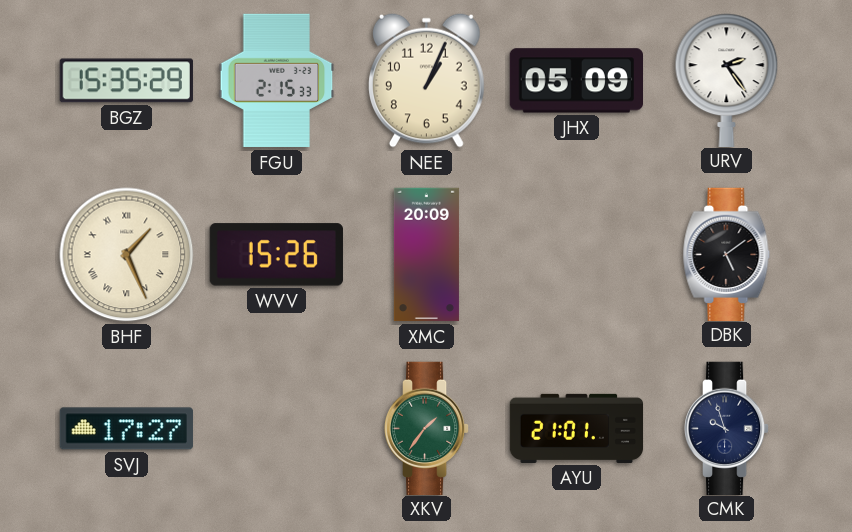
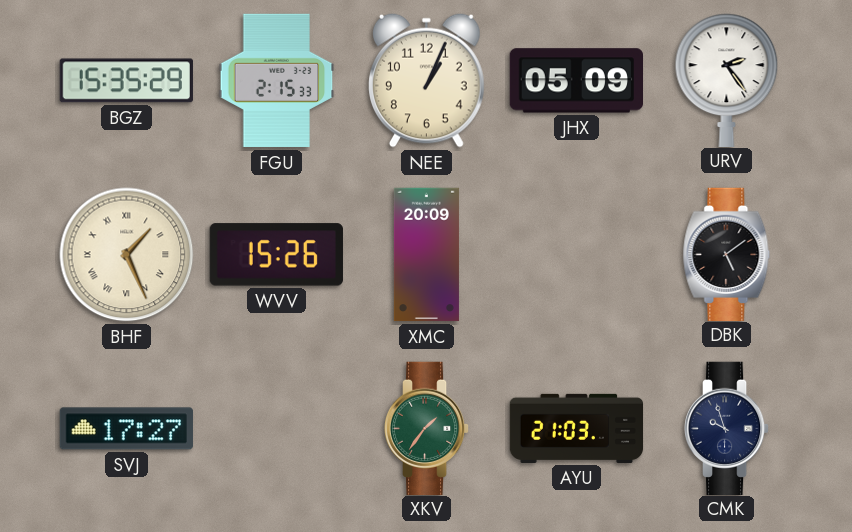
AYU: 21:01 -> 21:03 (577, 428)
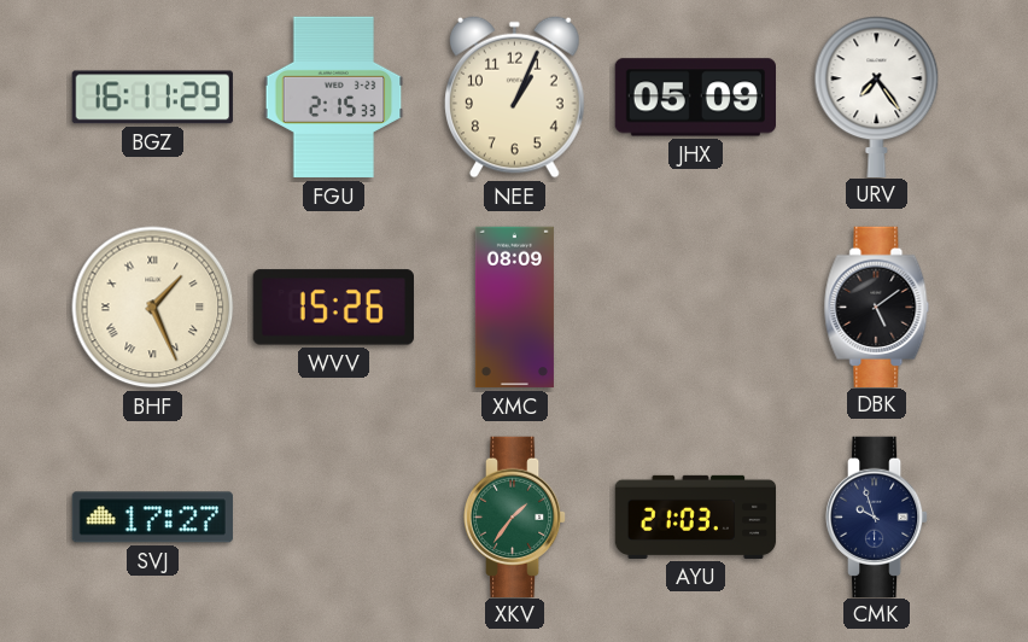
BGZ: 15:35 -> 16:11 (152, 98)
URV: 2:24 -> 7:24 (877, 97)
XMC: 20:09 -> 08:09 (514, 308)
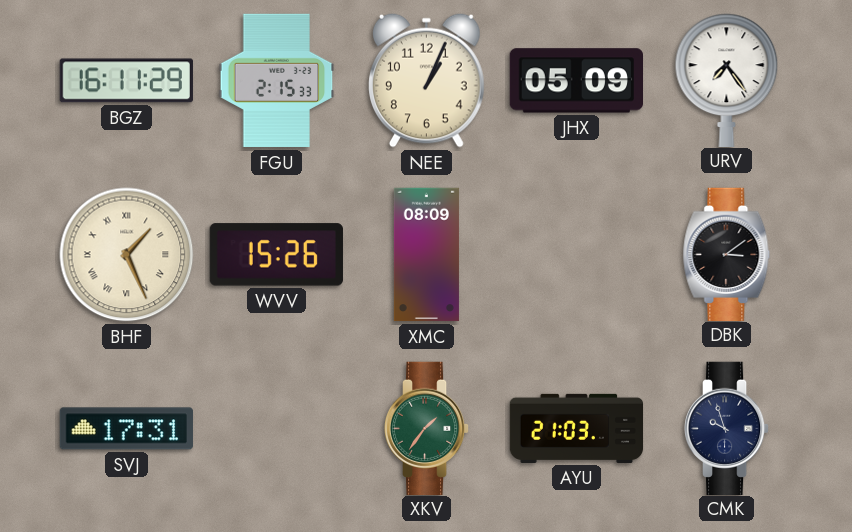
DBK: 5:09 -> 3:09 (727, 254)
SVJ: 17:27 -> 17:31 (126, 429)
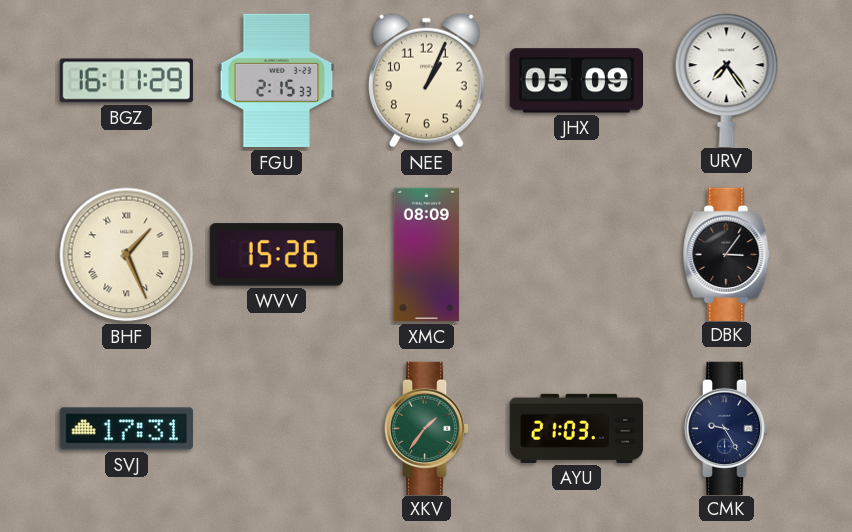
DBK: 3:09 -> 3:06 (727, 254)
CMK: 9:57 -> 9:25 (727, 428)
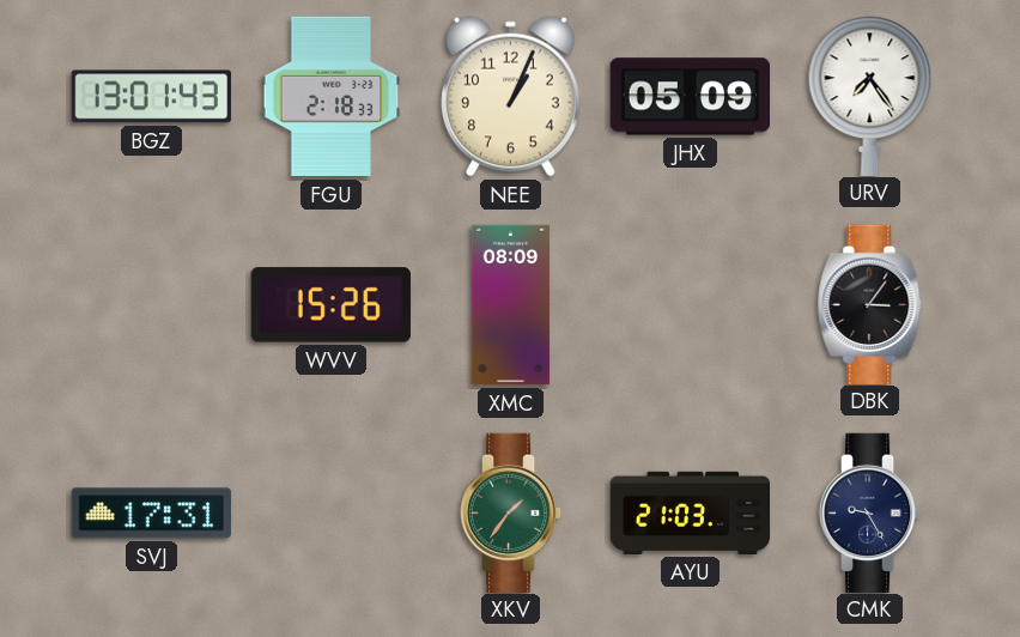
BGZ: 16:11 -> 13:01 (151, 97)
FGU: 2:15 -> 2:18 (332, 97)
BHF: 1:26 -> none (127, 255)
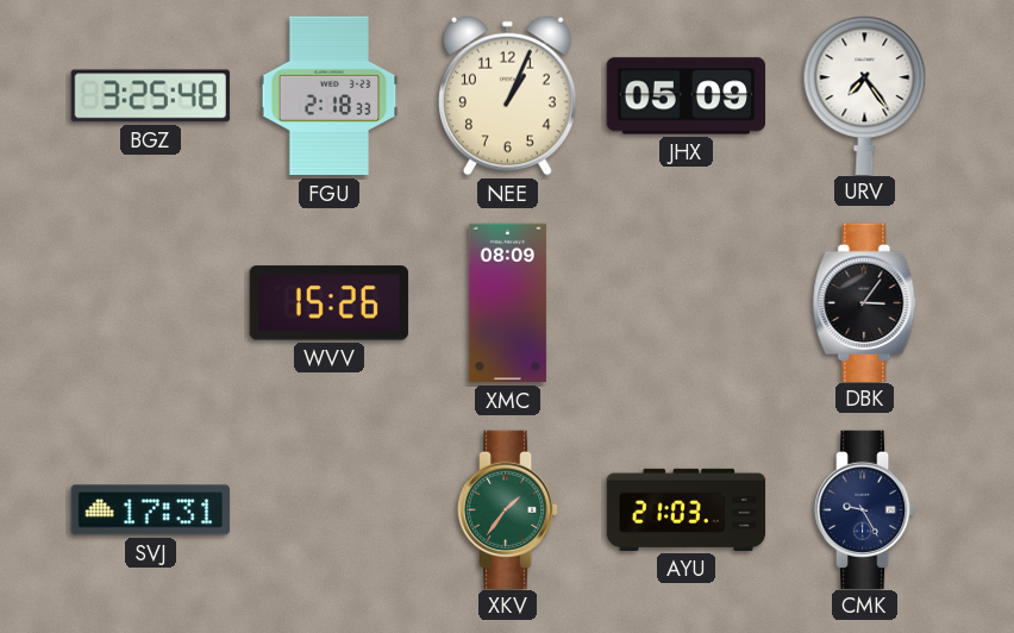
BGZ: 13:01 -> 3:25 (150, 96)
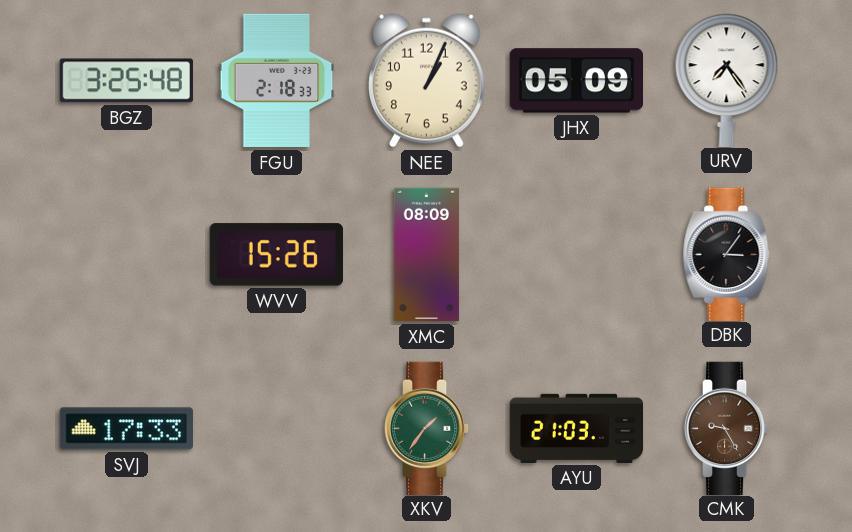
SVJ: 17:31 -> 17:33 (126, 429)
CMK dial: navy -> brown (727, 428)
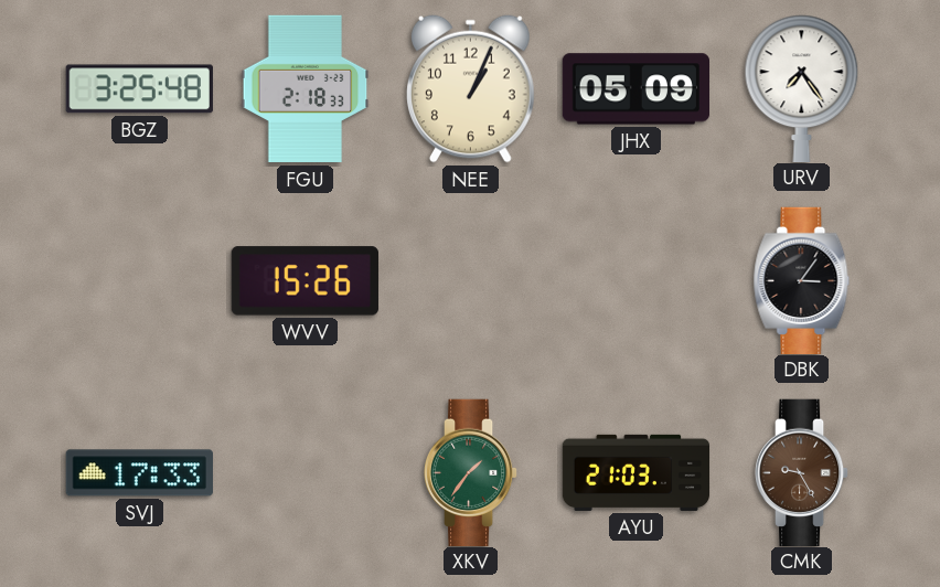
XMC: 08:09 -> none (426, 255)
